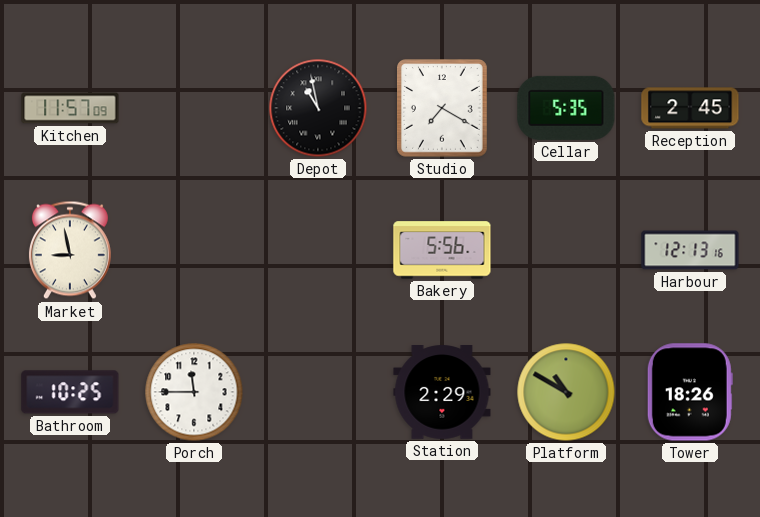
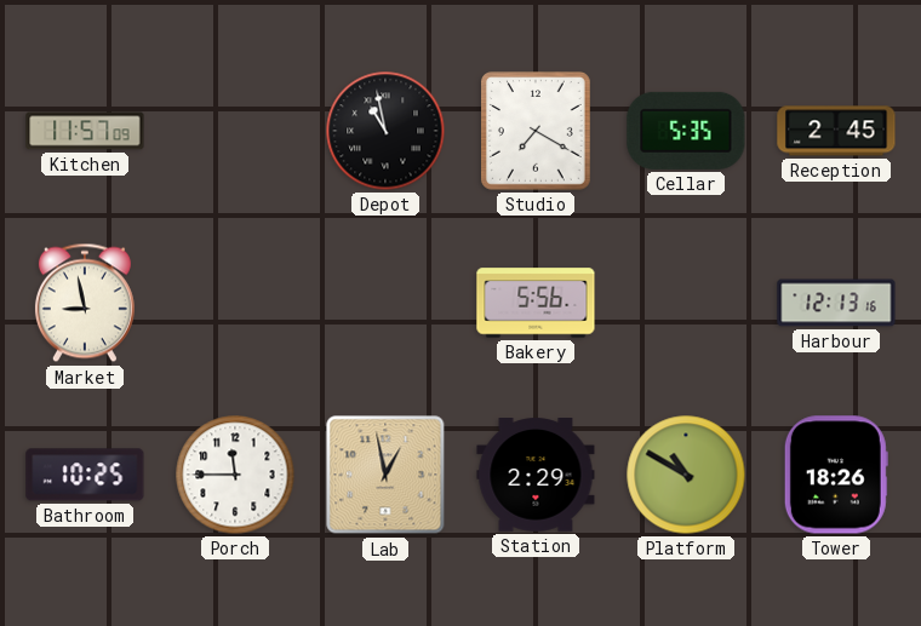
Lab: none -> 12:58 (385, 475)
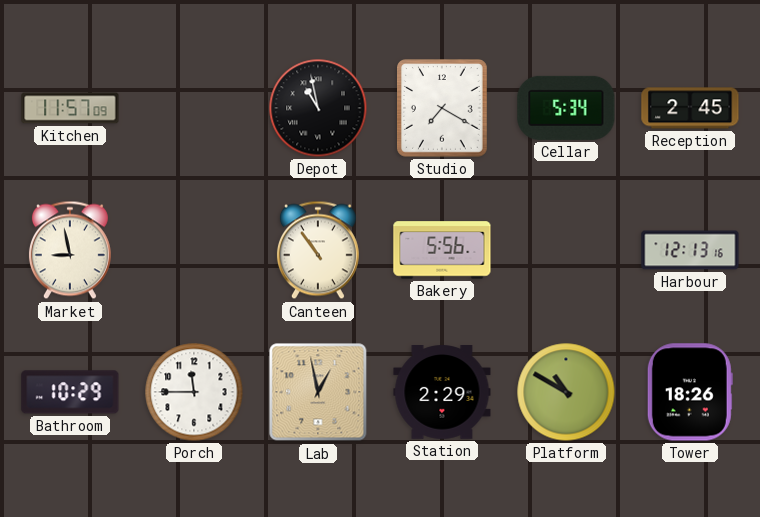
Cellar: 5:35 -> 5:34 (566, 108)
Canteen: none -> 10:54 (318, 250)
Bathroom: 10:25 -> 10:29 (70, 392)
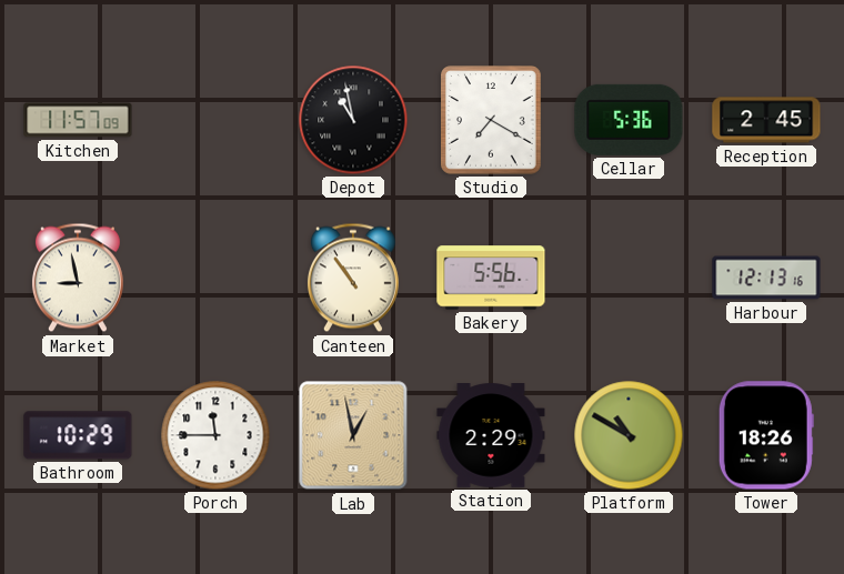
Cellar: 5:34 -> 5:36 (629, 120)
